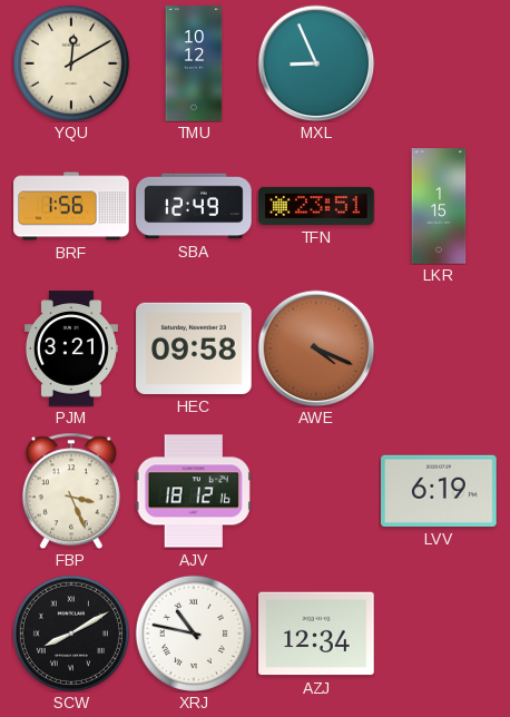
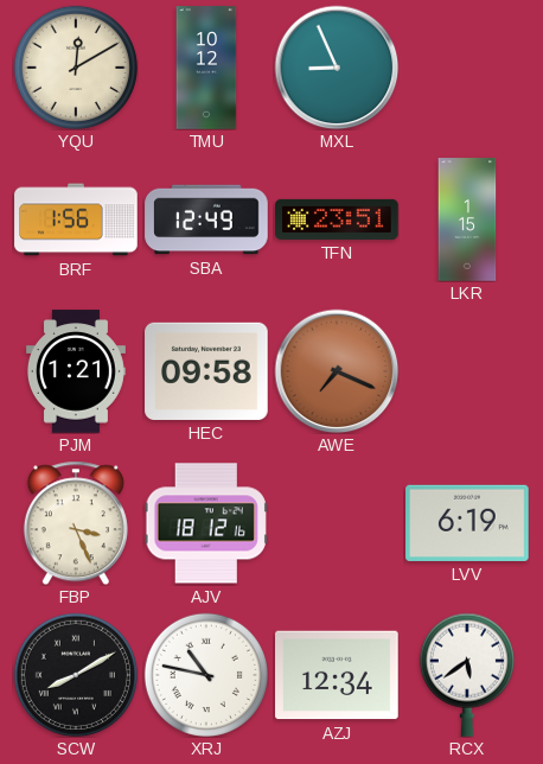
PJM: 3:21 -> 1:21 (76, 371)
AWE: 4:19 -> 7:19 (337, 371)
RCX: none -> 5:39 (467, 675)
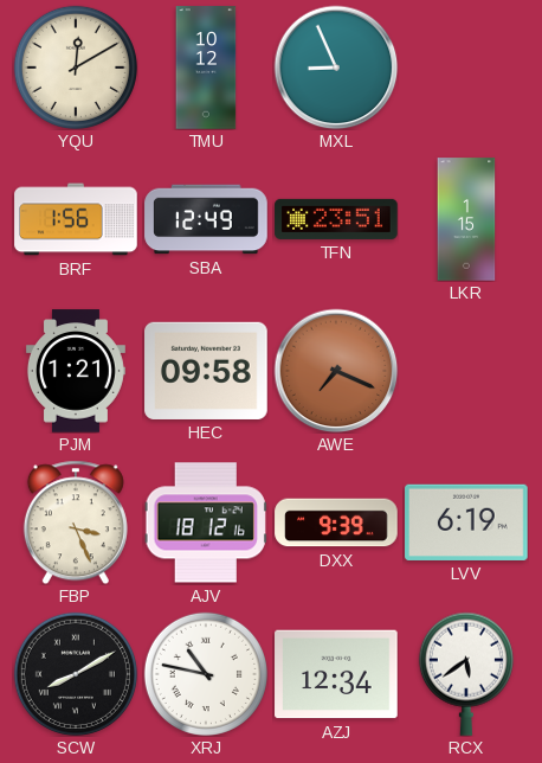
DXX: none -> 9:39 (336, 522)
